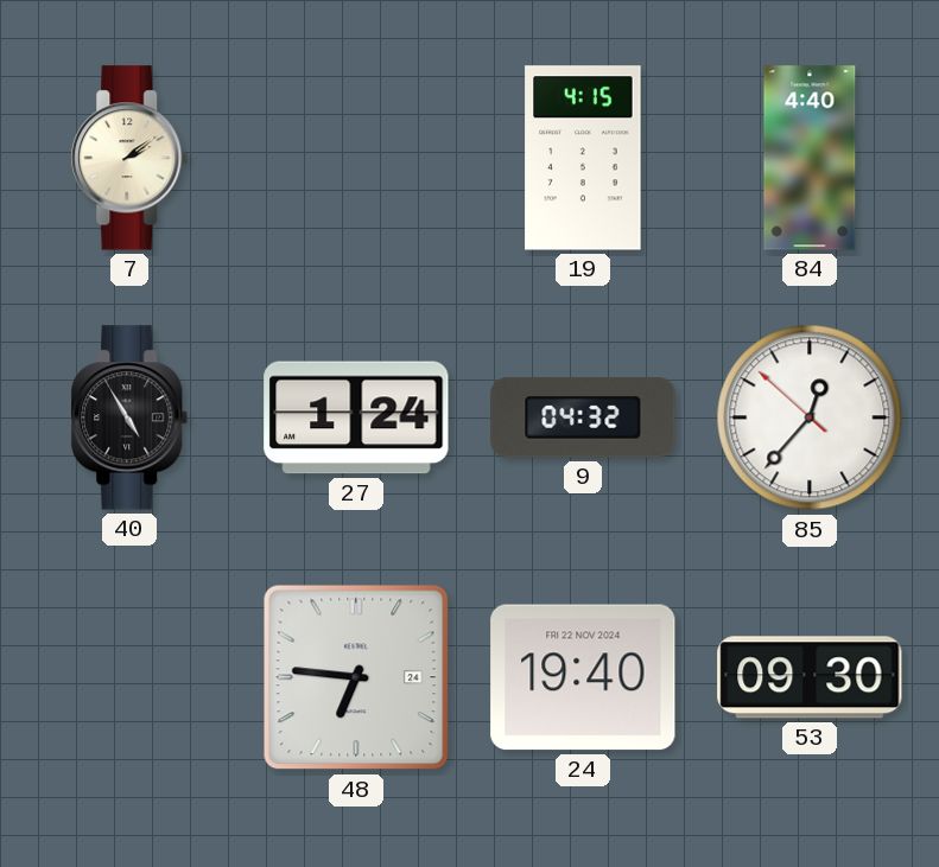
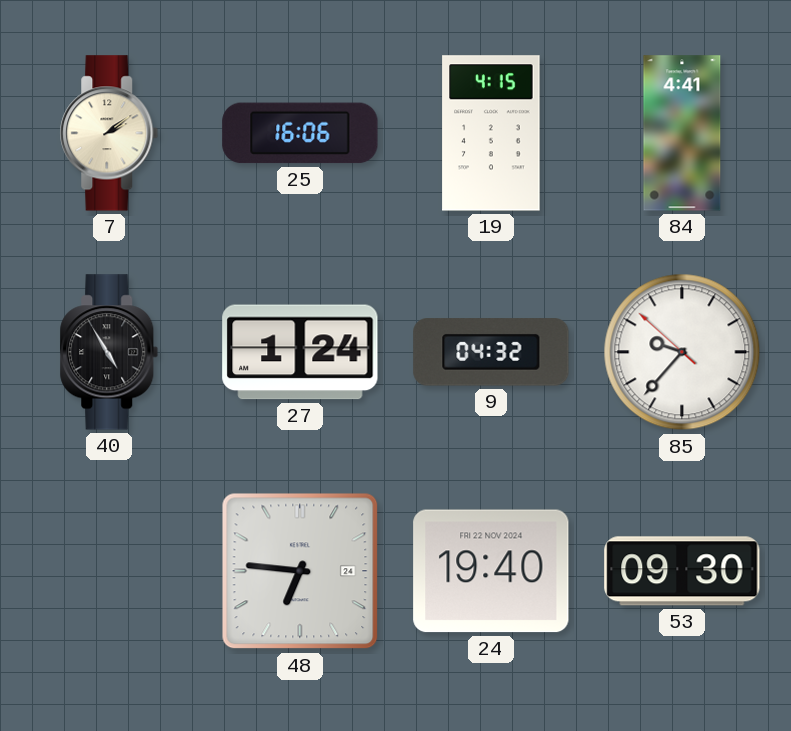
25: none -> 16:06 (300, 133)
84: 4:40 -> 4:41 (682, 133)
85: 12:36 -> 9:36 (682, 352)
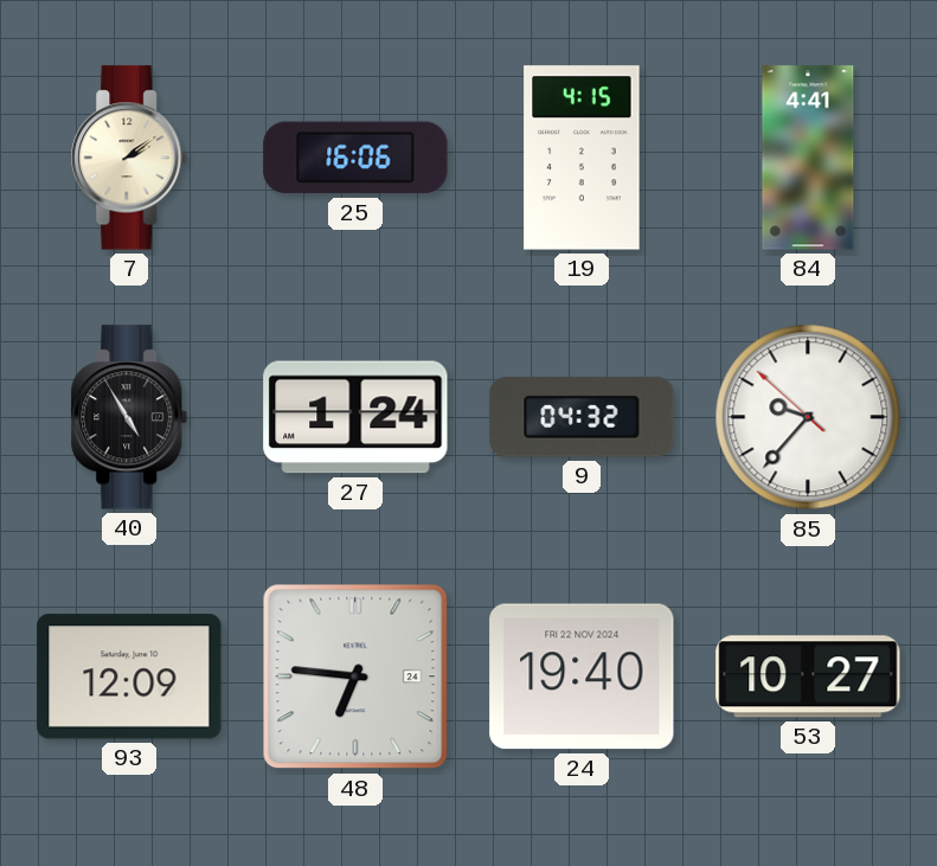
93: none -> 12:09 (129, 676)
53: 09:30 -> 10:27 (808, 676)
